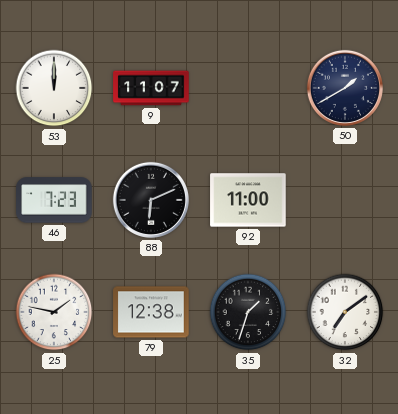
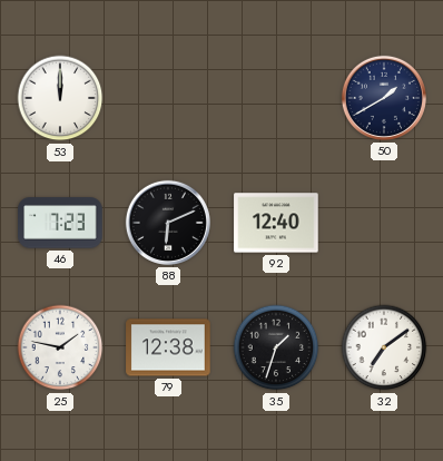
9: 11:07 -> none (151, 88)
92: 11:00 -> 12:40 (276, 223)
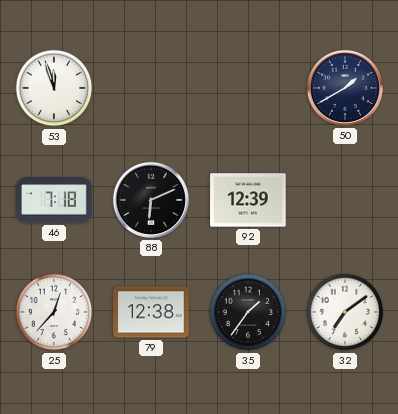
53: 12:00 -> 11:57 (54, 88)
46: 7:23 -> 7:18 (54, 200)
92: 12:40 -> 12:39 (248, 200)
25: 1:47 -> 12:37 (54, 312)
35: 1:33 -> 1:36 (248, 312)
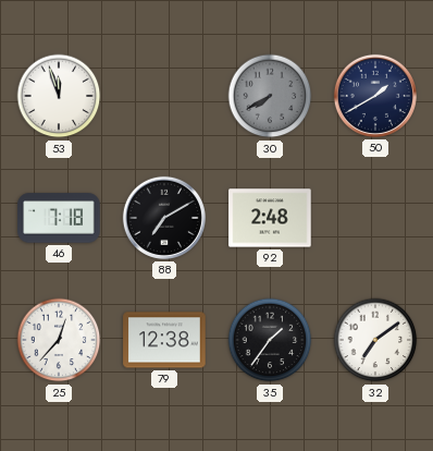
30: none -> 7:40 (270, 96)
88: 6:11 -> 7:10 (164, 218)
92: 12:39 -> 2:48 (270, 218)
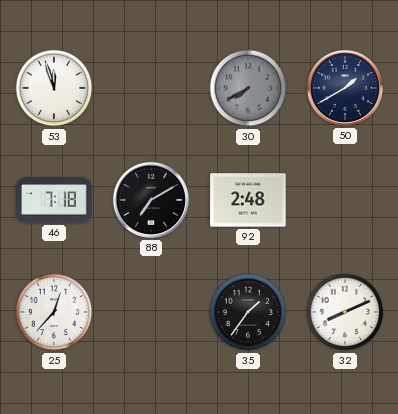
79: 12:38 -> none (164, 340)
32: 7:09 -> 8:11 (345, 312)
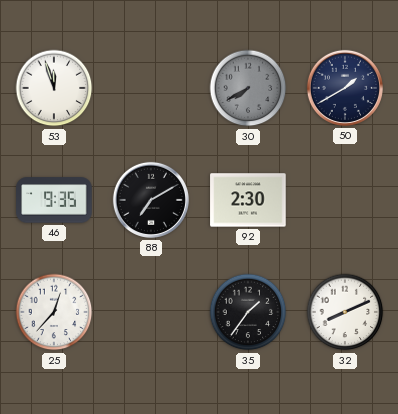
46: 7:18 -> 9:35 (54, 200)
92: 2:48 -> 2:30 (248, 200)
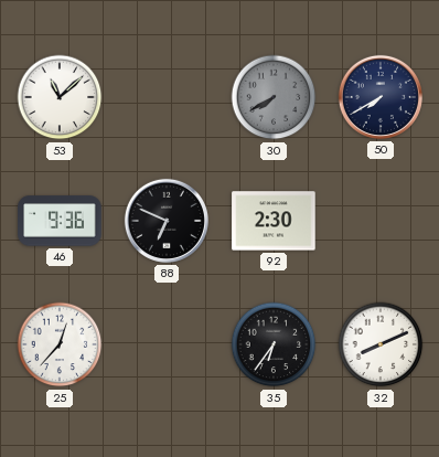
53: 11:57 -> 11:08 (60, 97)
50: 1:40 -> 7:40 (381, 97)
46: 9:35 -> 9:36 (60, 221)
88: 7:10 -> 6:49 (167, 221)
35: 1:36 -> 6:36 (274, 344)
